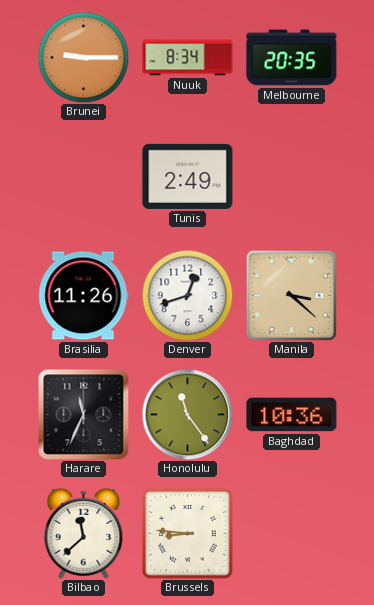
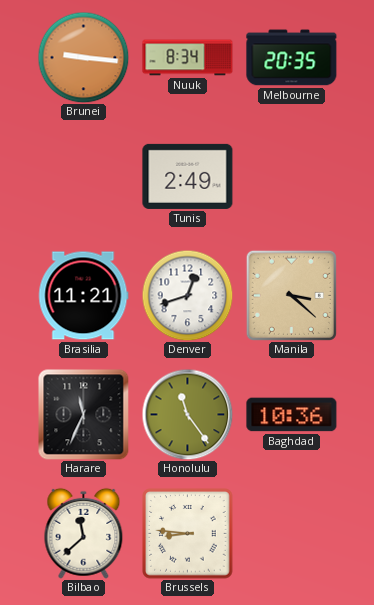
Brunei: 9:15 -> 9:16 (83, 57)
Brasilia: 11:26 -> 11:21 (83, 296)
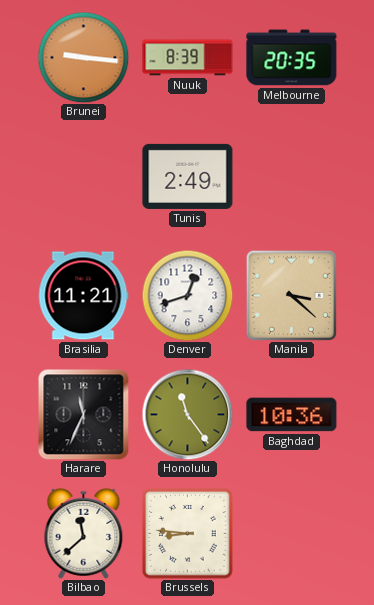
Nuuk: 8:34 -> 8:39 (188, 58)
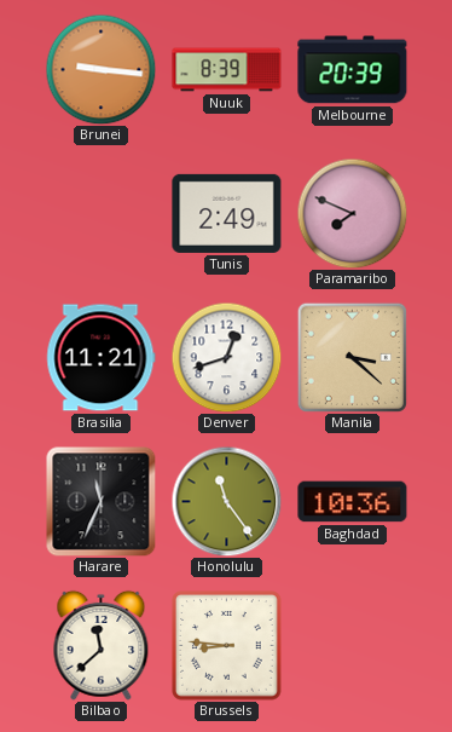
Melbourne: 20:35 -> 20:39 (353, 70)
Paramaribo: none -> 7:49 (352, 213)
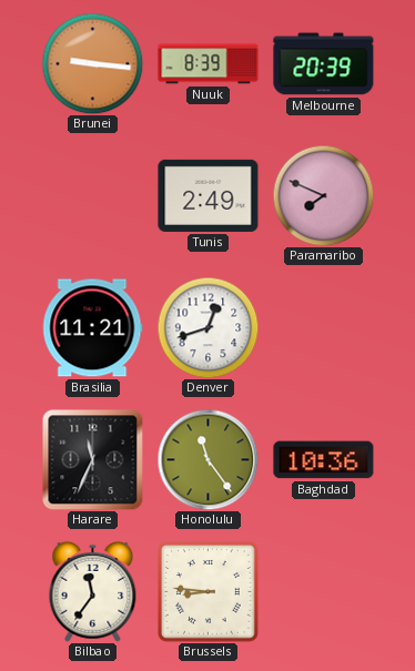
Manila: 3:22 -> none (352, 357)
Bilbao: 11:38 -> 11:36 (93, 591)
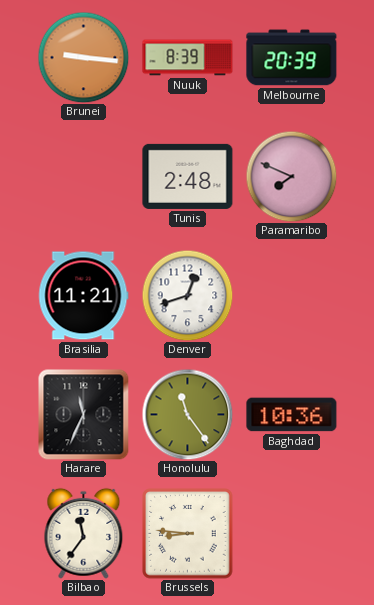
Tunis: 2:49 -> 2:48 (188, 176)
